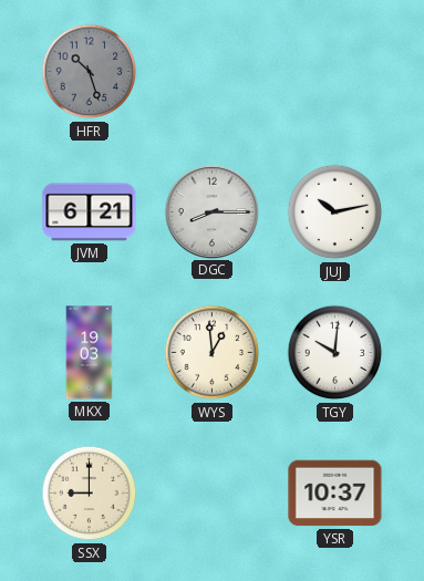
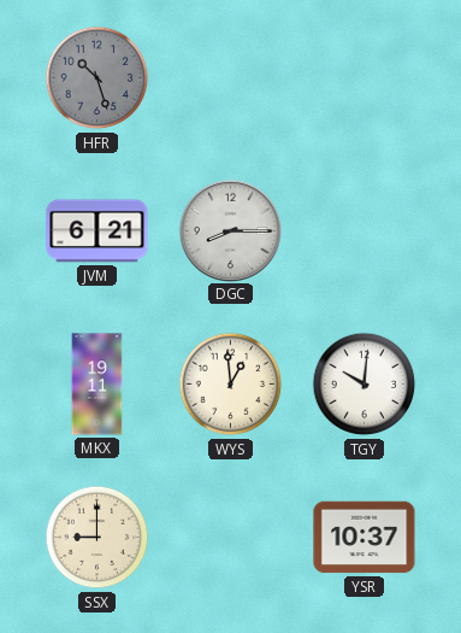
JUJ: 10:13 -> none (335, 212)
MKX: 19:03 -> 19:11 (97, 385)
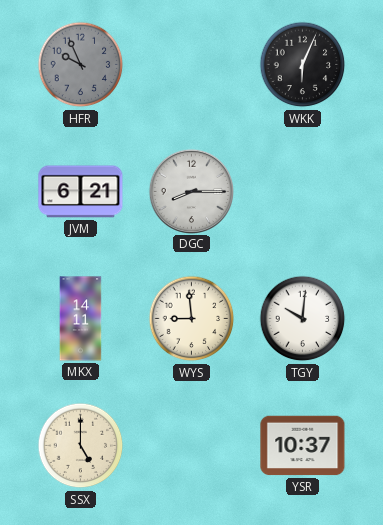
HFR: 10:27 -> 9:56 (81, 65)
WKK: none -> 6:04 (303, 65)
MKX: 19:11 -> 14:11 (81, 319)
WYS: 12:59 -> 8:59 (192, 319)
SSX: 9:00 -> 5:00 (81, 446)
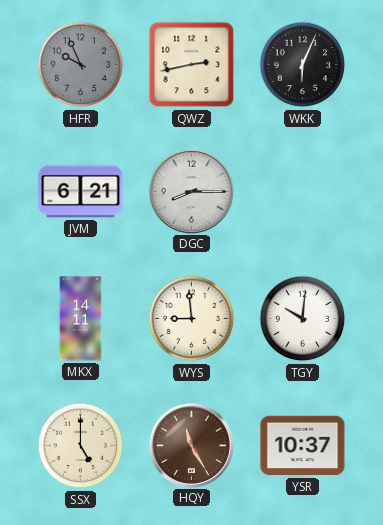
QWZ: none -> 2:43 (192, 65)
HQY: none -> 11:25 (191, 445)
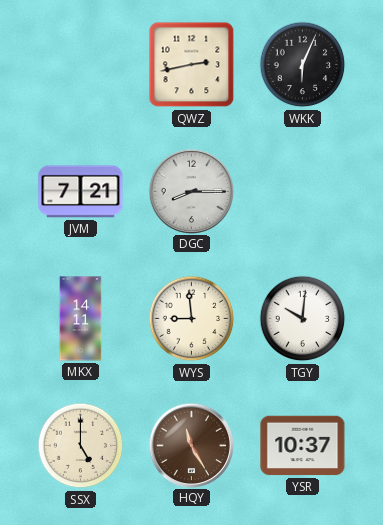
HFR: 9:56 -> none (81, 65)
JVM: 6:21 -> 7:21 (81, 192)
